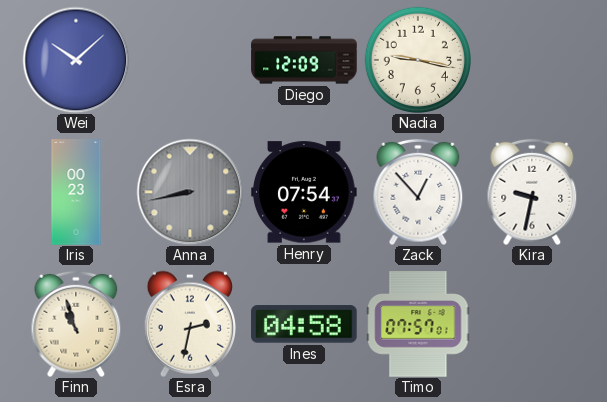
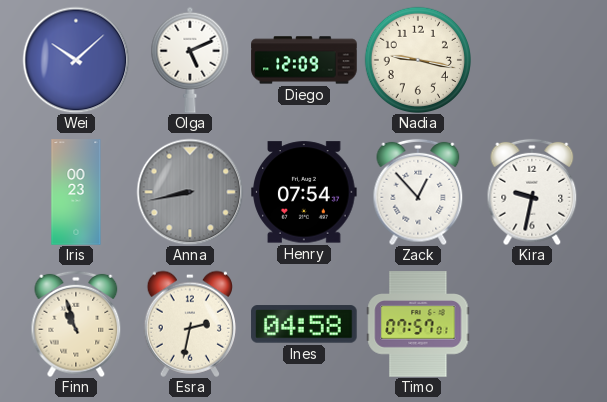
Olga: none -> 5:11 (190, 60)
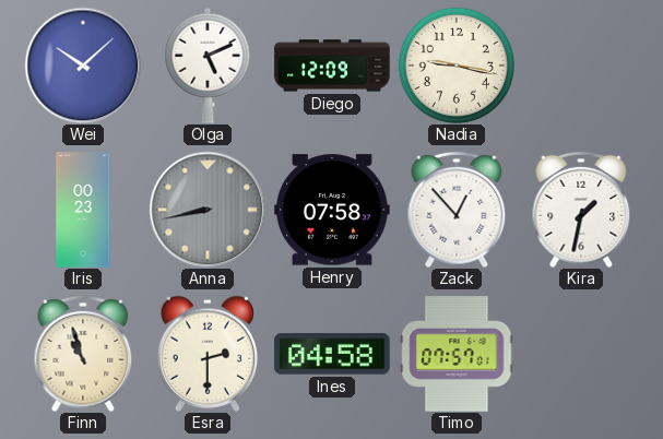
Henry: 07:54 -> 07:58 (332, 210)
Kira: 9:32 -> 1:32 (581, 210)
Esra: 2:32 -> 2:30 (208, 354)
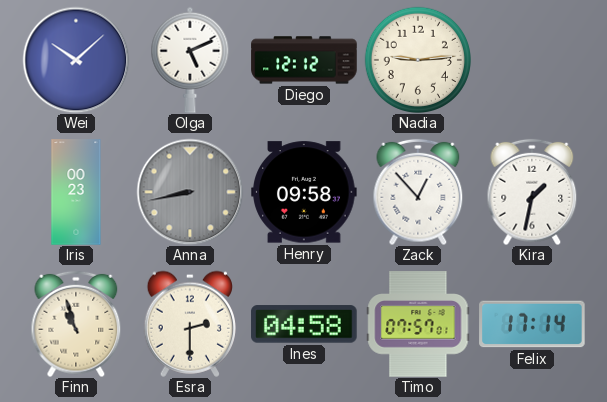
Diego: 12:09 -> 12:12 (304, 60)
Nadia: 9:17 -> 9:14 (417, 59)
Henry: 07:58 -> 09:58 (304, 192)
Felix: none -> 17:14 (532, 324)
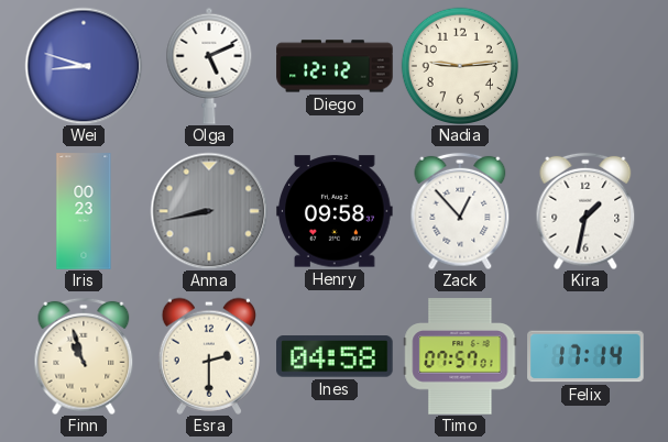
Wei: 10:08 -> 8:48 (84, 66)
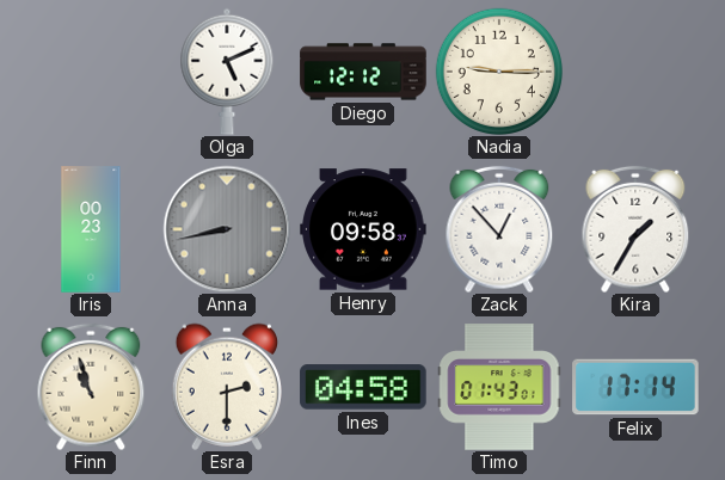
Wei: 8:48 -> none (84, 66)
Nadia: 9:14 -> 9:15 (498, 70)
Kira: 1:32 -> 1:35 (635, 229)
Timo: 07:57 -> 01:43 (499, 387)
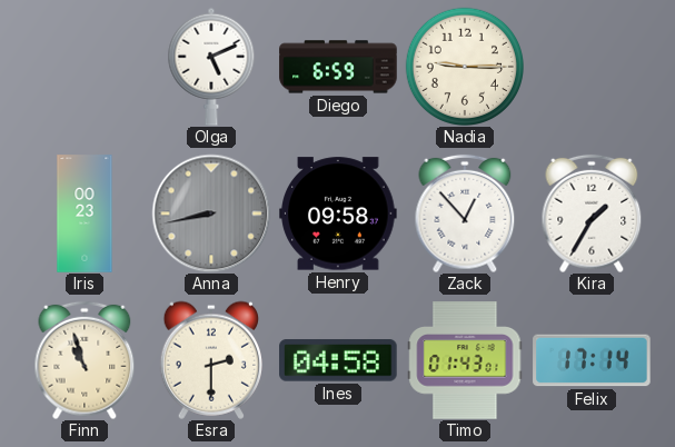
Diego: 12:12 -> 6:59 (338, 67)
